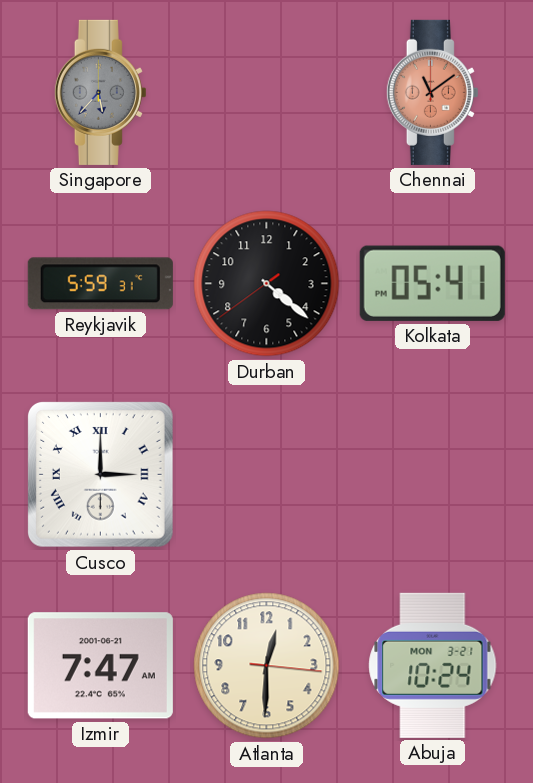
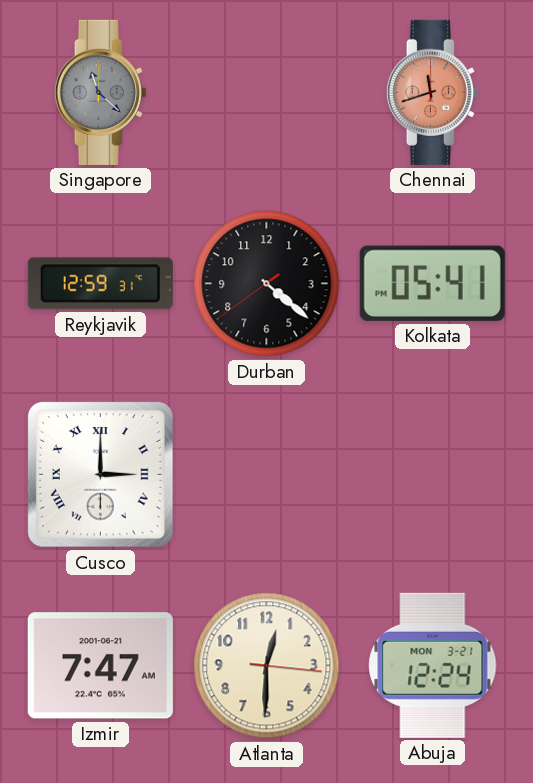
Singapore: 5:37 -> 11:22 (100, 92)
Chennai: 11:09 -> 11:42 (432, 92)
Reykjavik: 5:59 -> 12:59 (100, 284)
Abuja: 10:24 -> 12:24 (433, 665)
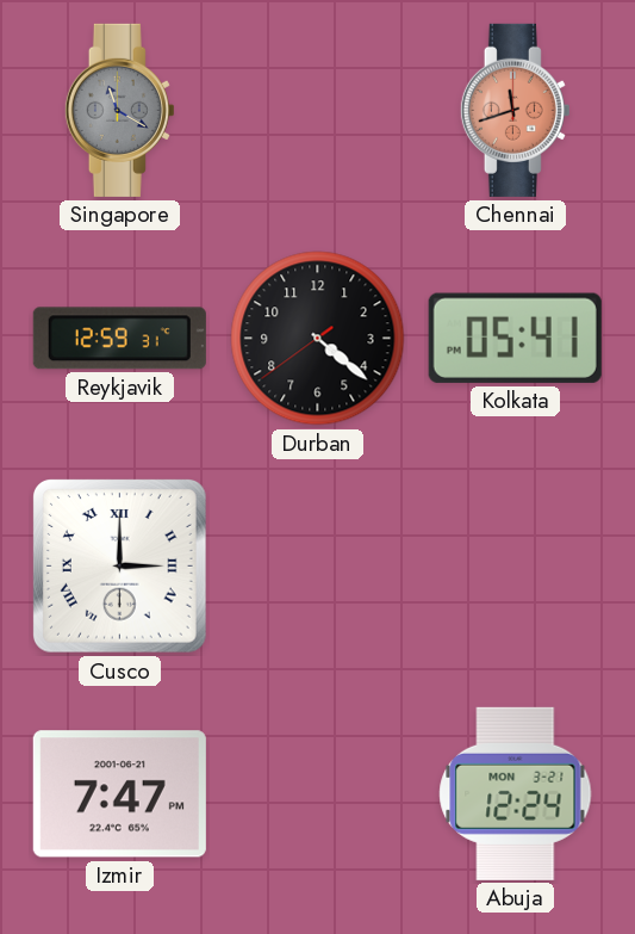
Singapore: 11:22 -> 11:20 (119, 110)
Izmir: 7:47 AM -> 7:47 PM (119, 794)
Atlanta: 12:30 -> none (267, 666)
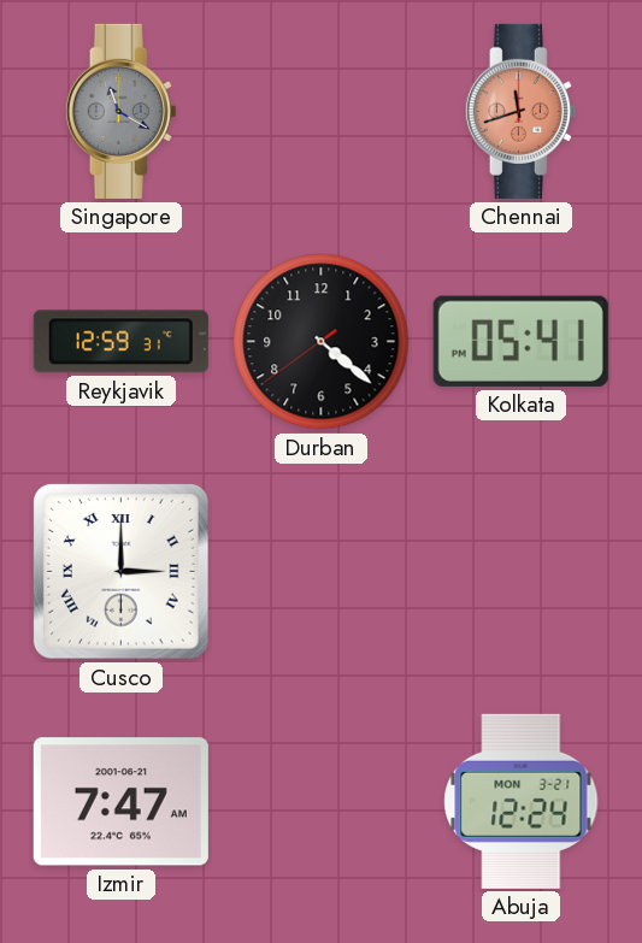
Izmir: 7:47 PM -> 7:47 AM (120, 802)
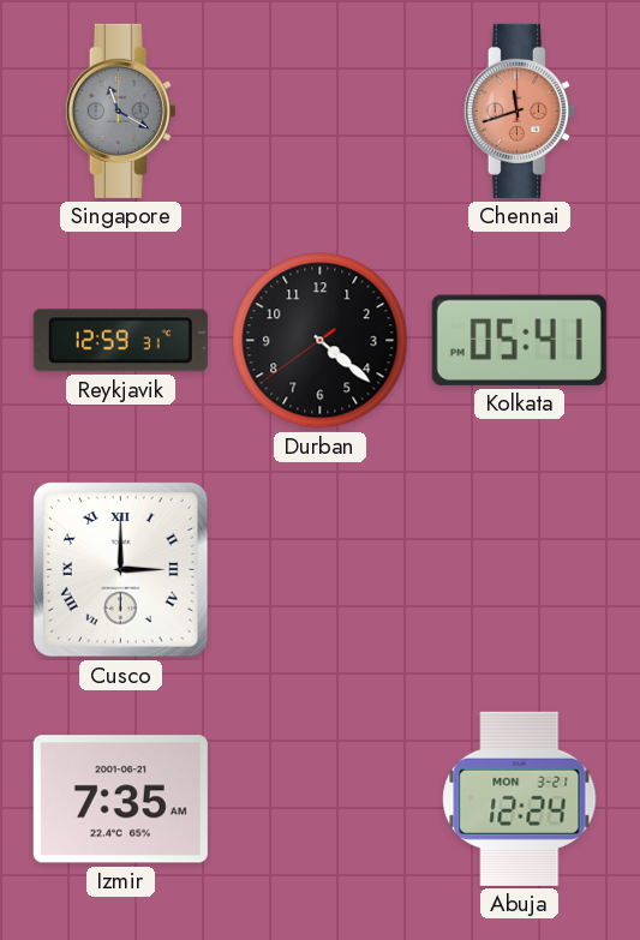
Izmir: 7:47 -> 7:35 (120, 800)
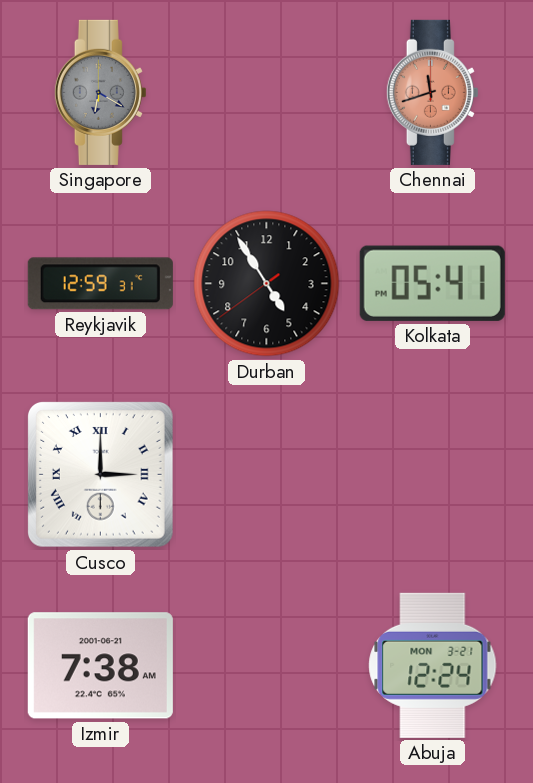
Singapore: 11:20 -> 6:20 (100, 92)
Durban: 4:21 -> 4:54 (267, 284)
Izmir: 7:35 -> 7:38 (100, 666)
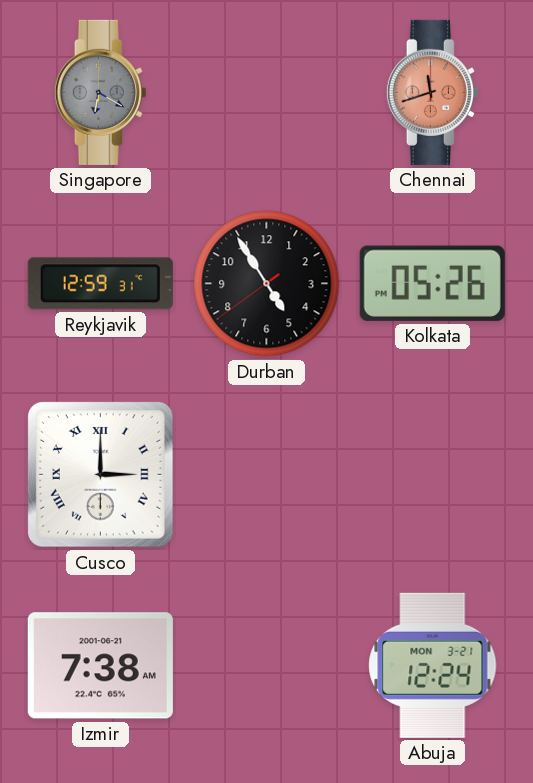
Kolkata: 05:41 -> 05:26 (432, 283)
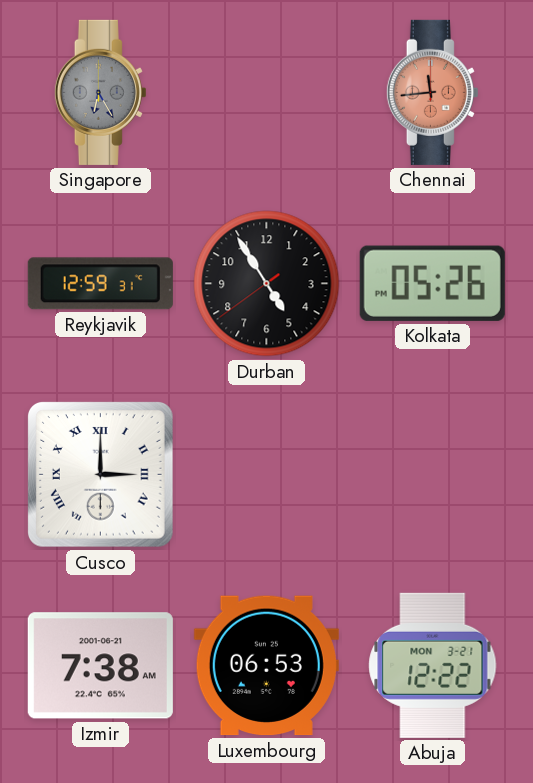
Singapore: 6:20 -> 6:25 (100, 92)
Chennai: 11:42 -> 11:44 (432, 92)
Luxembourg: none -> 06:53 (266, 666)
Abuja: 12:24 -> 12:22 (433, 665)
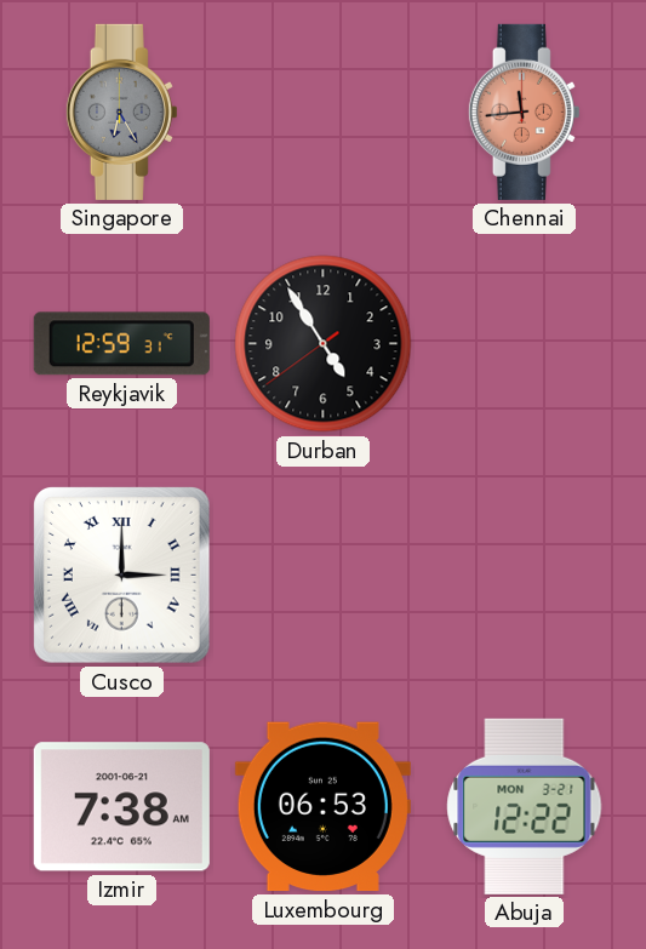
Kolkata: 05:26 -> none (432, 283)
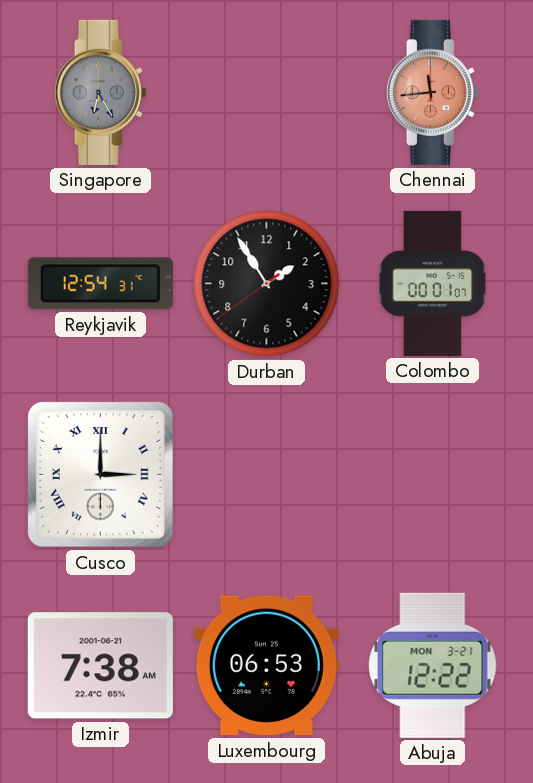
Reykjavik: 12:59 -> 12:54 (100, 284)
Durban: 4:54 -> 1:54 (267, 284)
Colombo: none -> 00:01 (432, 283)
